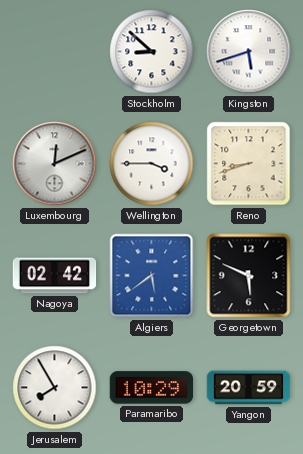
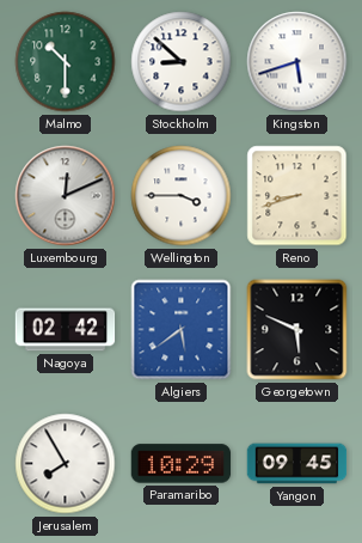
Malmo: none -> 10:30 (66, 62)
Yangon: 20:59 -> 09:45 (297, 464)
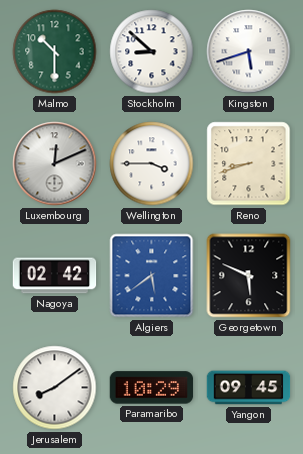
Jerusalem: 7:55 -> 8:09 (55, 388)
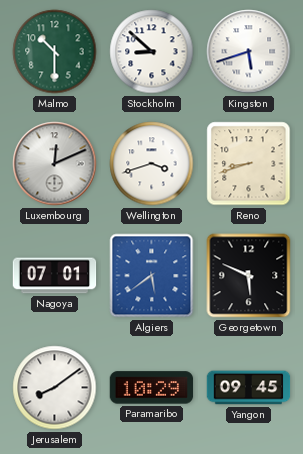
Wellington: 3:45 -> 3:42 (152, 164)
Nagoya: 02:42 -> 07:01 (55, 276)
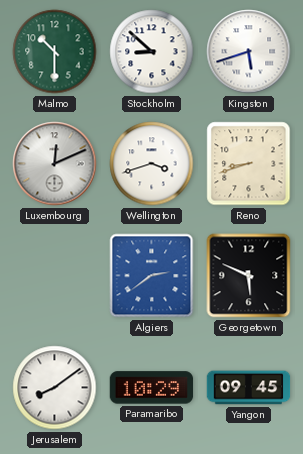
Nagoya: 07:01 -> none (55, 276)
Algiers: 5:39 -> 2:39 (152, 276)
